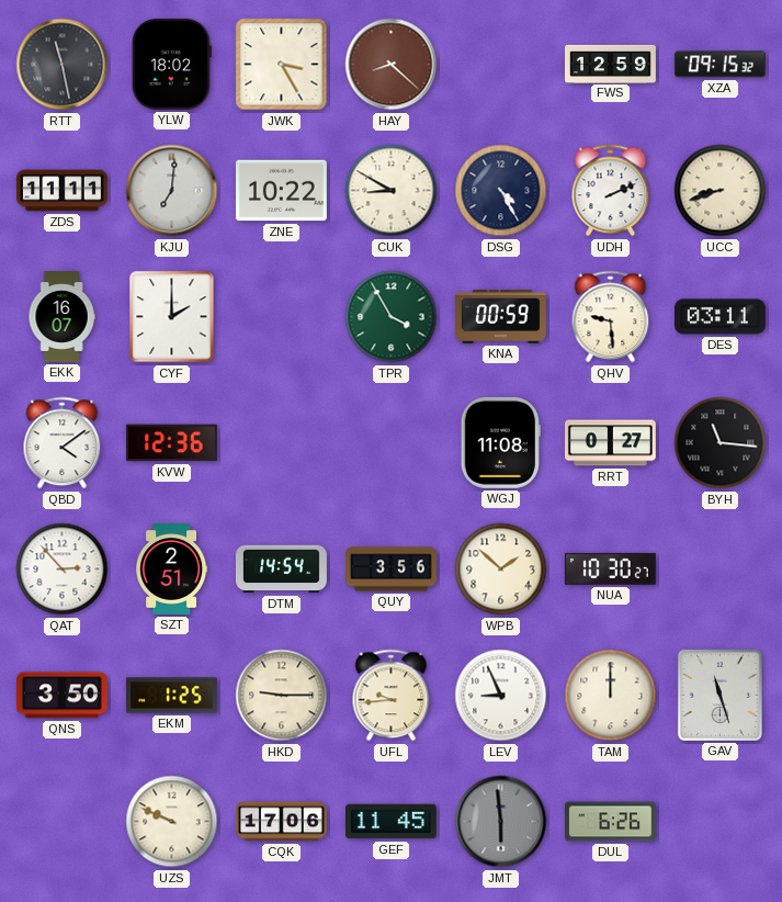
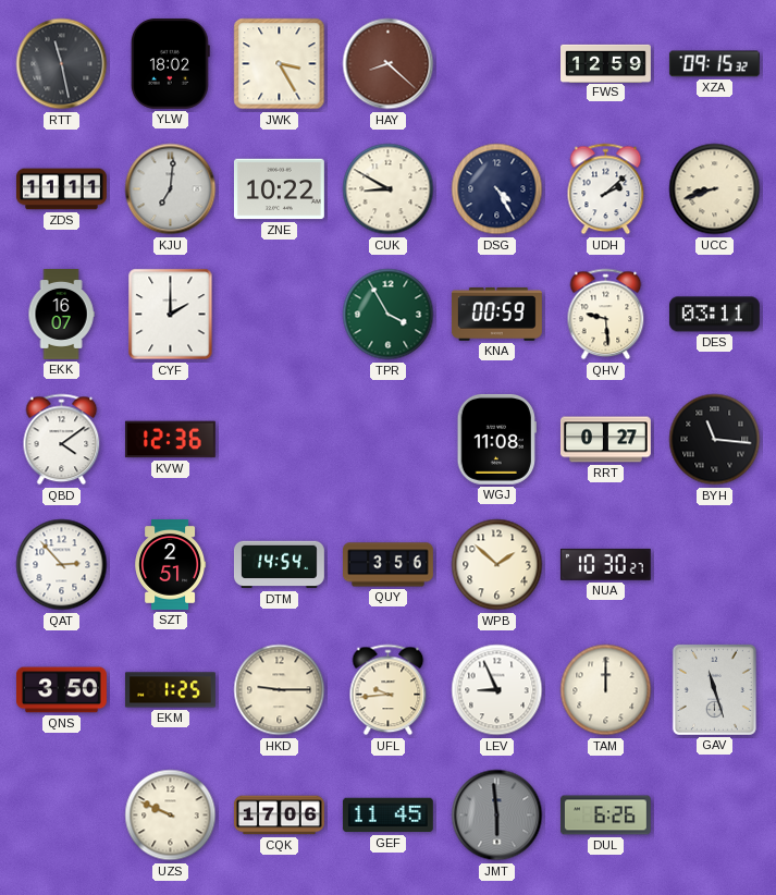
UDH: 2:11 -> 2:08 (606, 189)
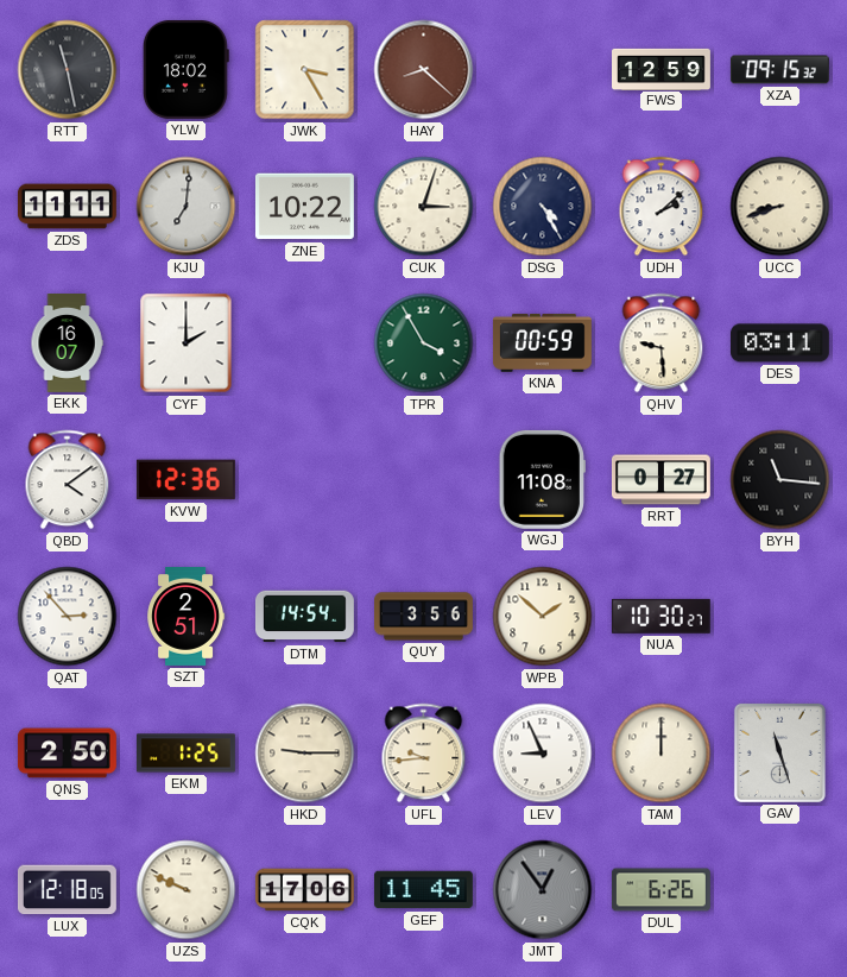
CUK: 8:50 -> 3:03 (424, 207)
QNS: 3:50 -> 2:50 (67, 754)
LUX: none -> 12:18 (67, 890)
JMT: 5:59 -> 12:54 (543, 890)
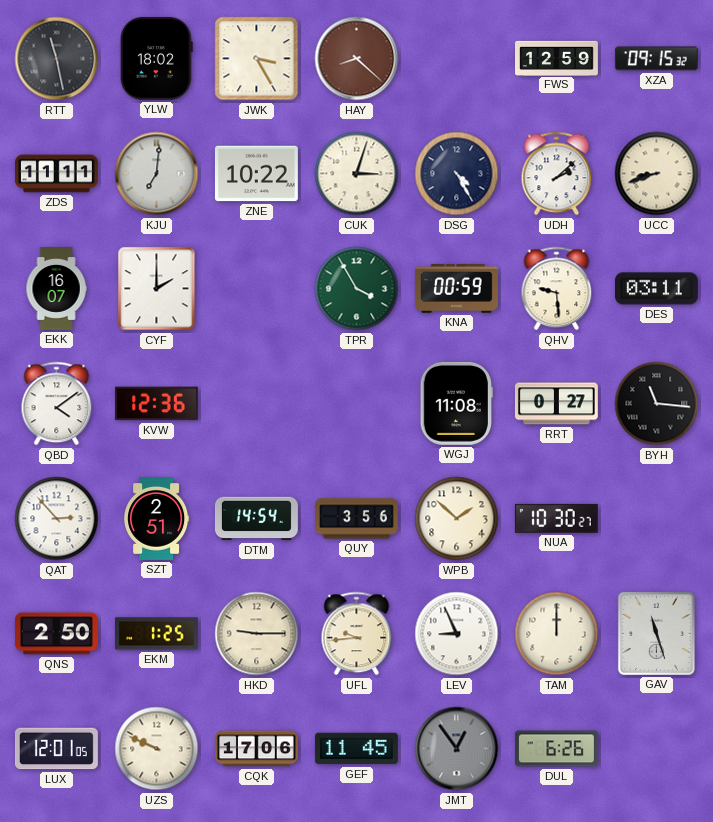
LUX: 12:18 -> 12:01 (56, 749)
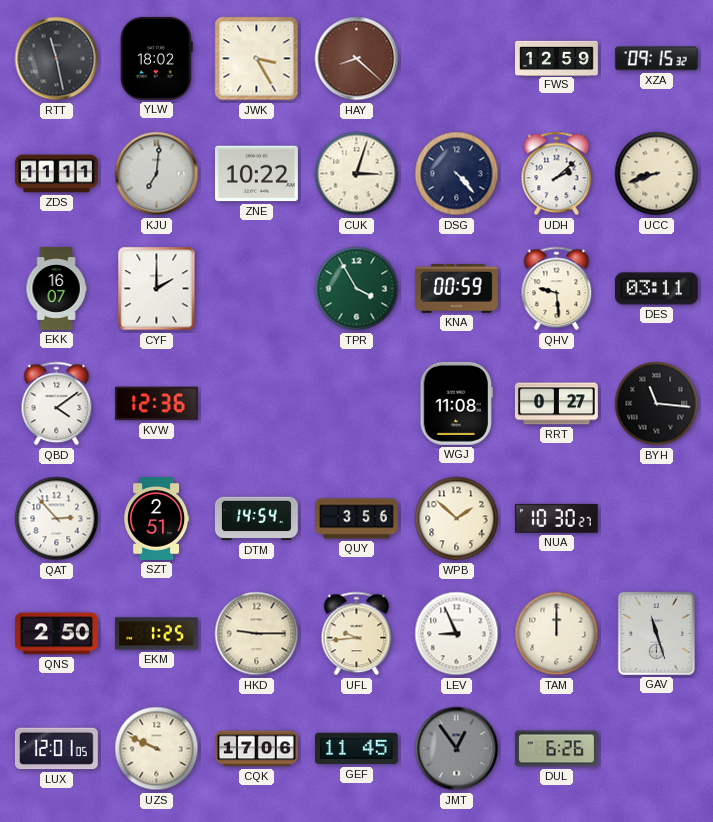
DSG: 4:25 -> 4:23 (457, 174)
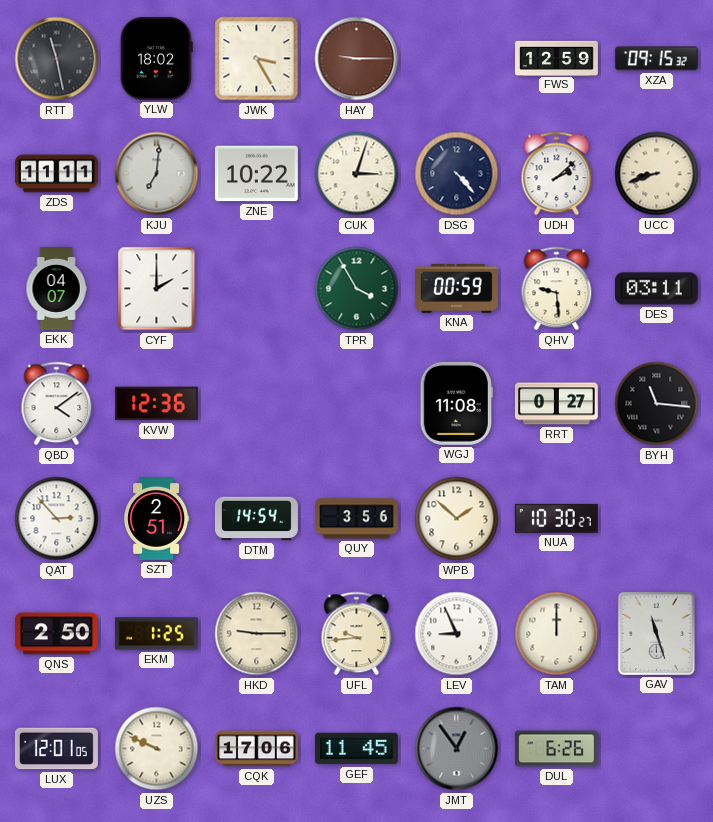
HAY: 8:22 -> 9:15 (357, 59)
EKK: 16:07 -> 04:07 (56, 289)
